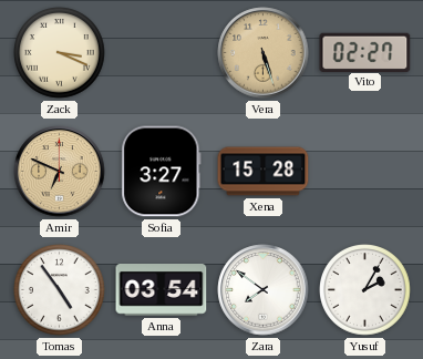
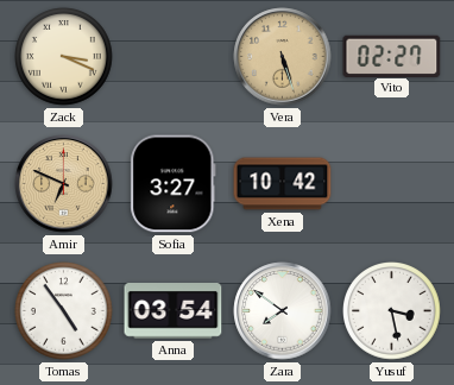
Xena: 15:28 -> 10:42 (283, 184)
Yusuf: 2:05 -> 3:28 (392, 311)
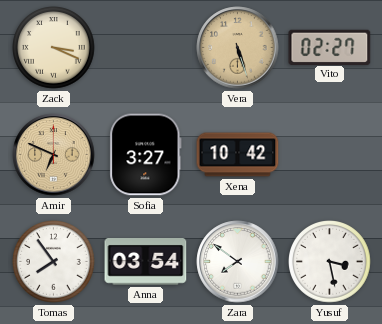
Tomas: 4:54 -> 7:54 (54, 262)
